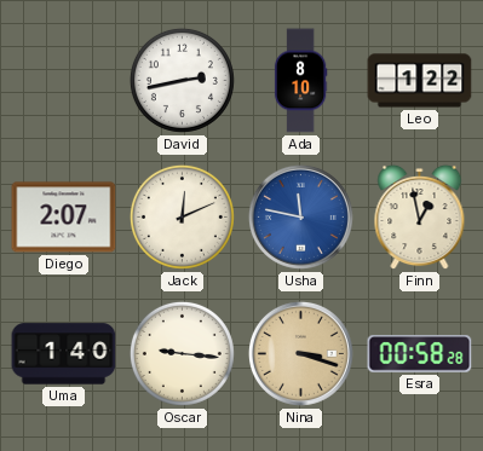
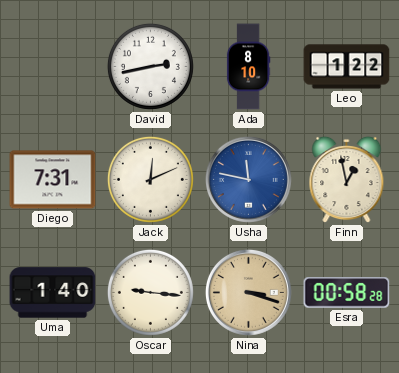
Diego: 2:07 -> 7:31 (53, 180)
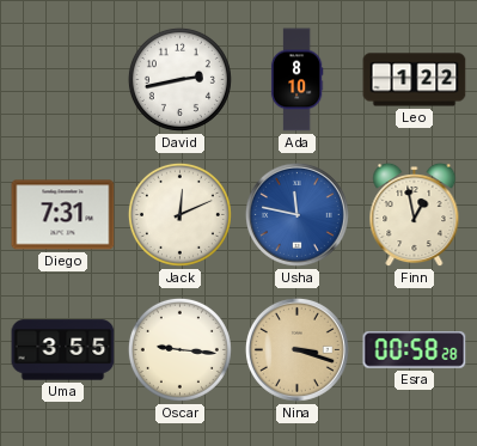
Uma: 1:40 -> 3:55 (63, 350)
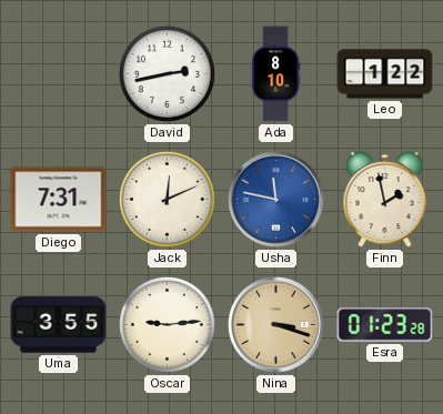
Finn: 12:58 -> 1:58 (385, 200)
Oscar: 9:16 -> 9:14 (167, 324)
Esra: 00:58 -> 01:23 (385, 325)
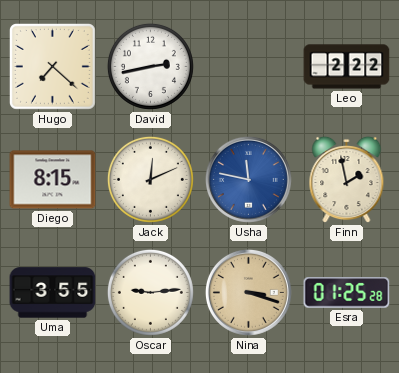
Hugo: none -> 7:22 (52, 66)
Ada: 8:10 -> none (275, 74)
Leo: 1:22 -> 2:22 (347, 67)
Diego: 7:31 -> 8:15 (53, 180)
Esra: 01:23 -> 01:25 (347, 293)
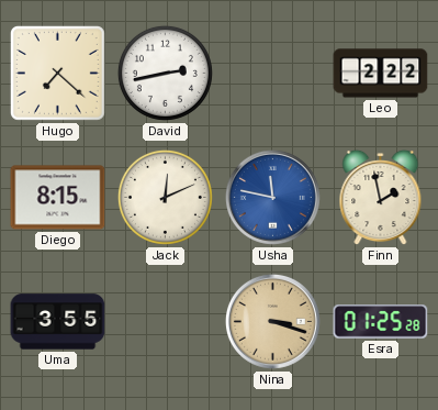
Oscar: 9:14 -> none (150, 292)
